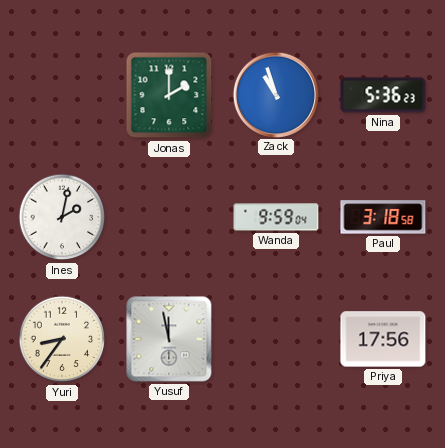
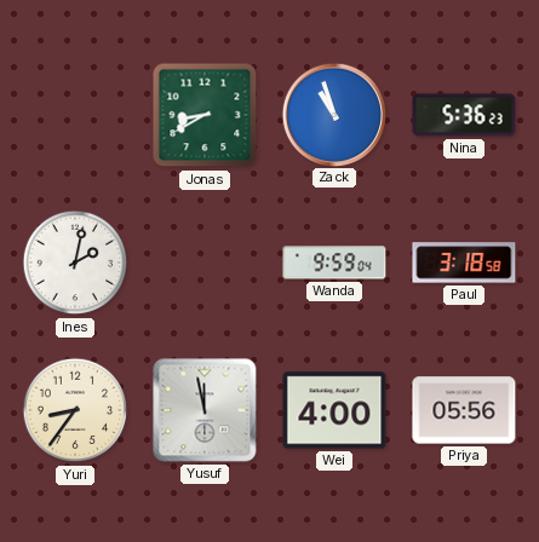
Jonas: 2:00 -> 8:40 (205, 115)
Wei: none -> 4:00 (334, 410)
Priya: 17:56 -> 05:56 (464, 410)
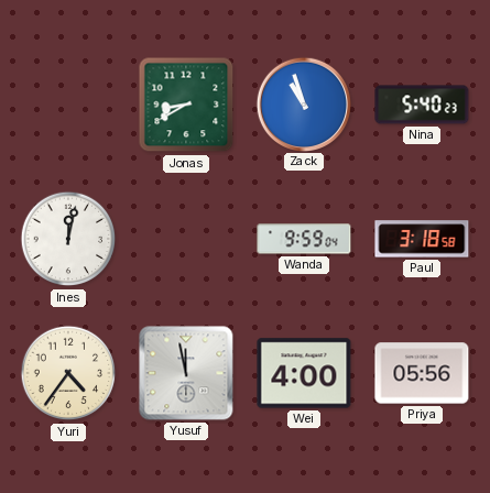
Nina: 5:36 -> 5:40 (422, 105)
Ines: 2:02 -> 12:02 (68, 239)
Yuri: 8:36 -> 4:36 (68, 373)
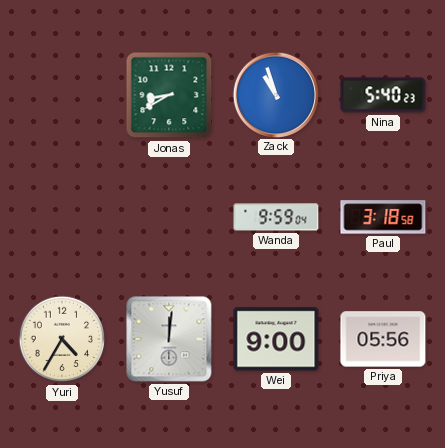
Ines: 12:02 -> none (68, 239)
Yuri: 4:36 -> 4:35 (62, 339)
Yusuf: 11:58 -> 12:01 (169, 339)
Wei: 4:00 -> 9:00 (276, 339)
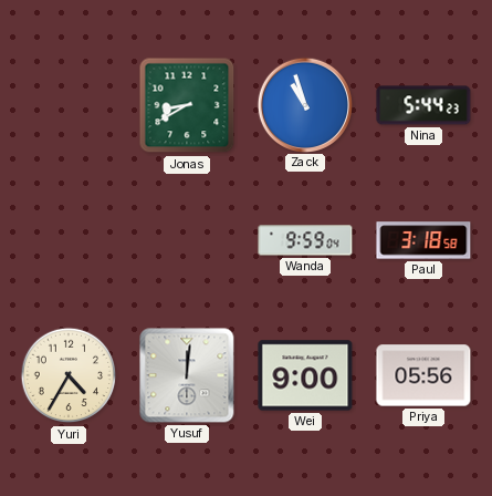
Nina: 5:40 -> 5:44 (423, 105)
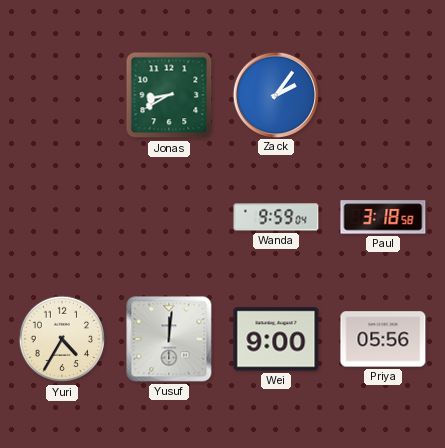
Zack: 10:57 -> 2:06 (275, 94)
Nina: 5:44 -> none (423, 105)
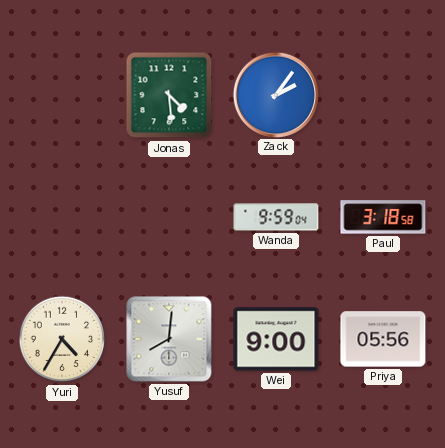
Jonas: 8:40 -> 4:29 (169, 95)
Yusuf: 12:01 -> 8:01 (169, 339)
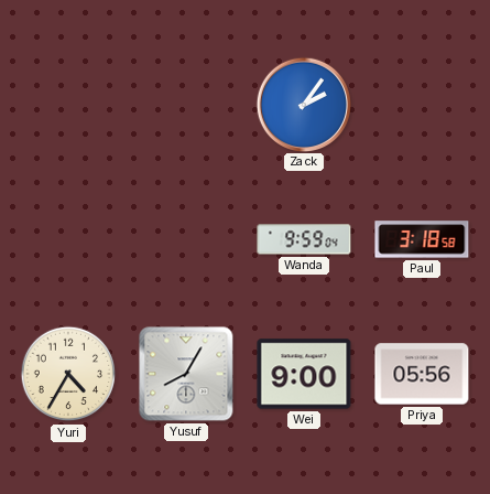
Jonas: 4:29 -> none (169, 95)
Yusuf: 8:01 -> 8:05 (186, 374)
